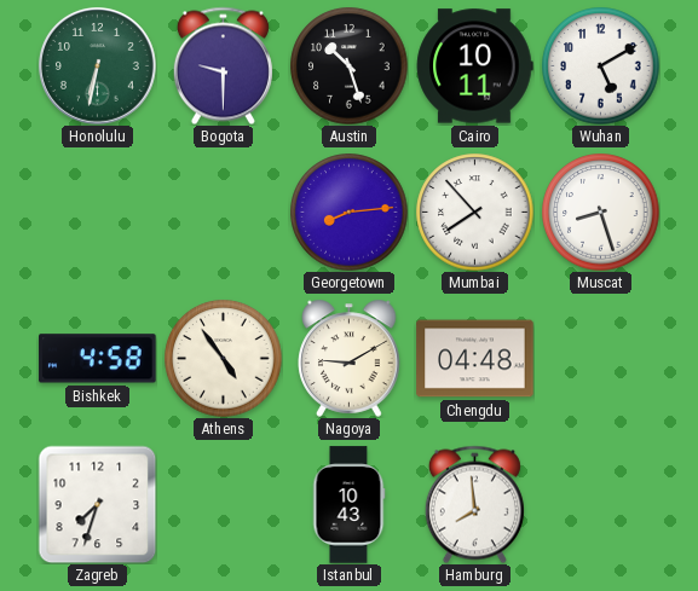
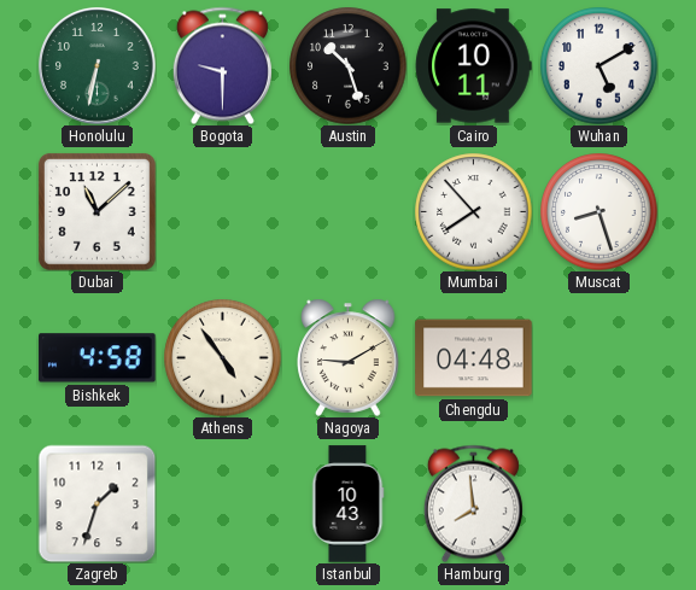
Dubai: none -> 11:08 (96, 211)
Georgetown: 8:14 -> none (350, 213)
Zagreb: 7:33 -> 1:33 (96, 503)
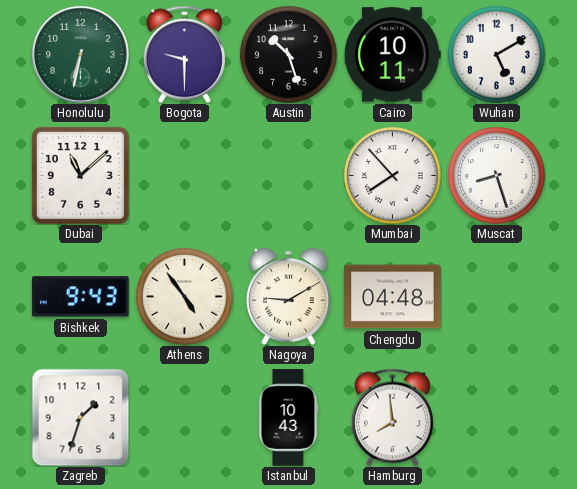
Bishkek: 4:58 -> 9:43 (81, 297)
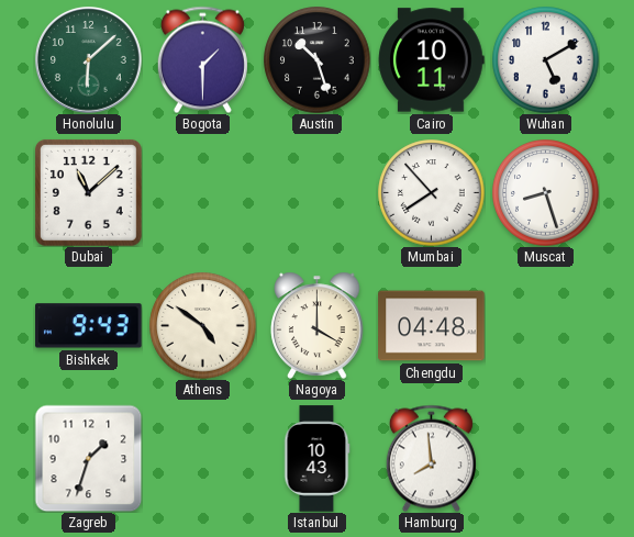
Honolulu: 6:32 -> 6:08 (89, 60)
Bogota: 9:30 -> 1:30 (202, 59)
Athens: 4:54 -> 4:51 (203, 326)
Nagoya: 9:10 -> 4:00 (318, 325)
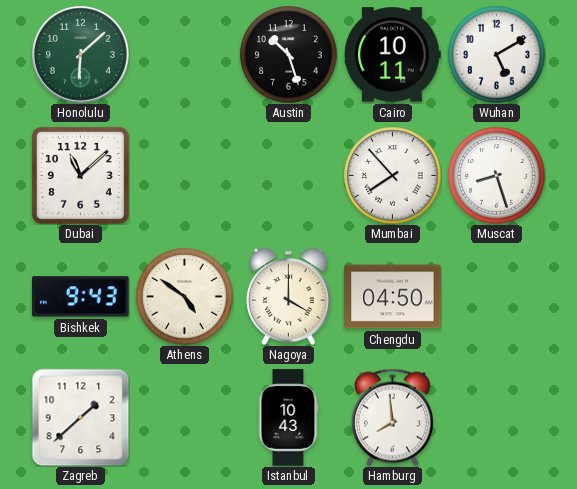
Bogota: 1:30 -> none (202, 59)
Chengdu: 04:48 -> 04:50 (393, 297)
Zagreb: 1:33 -> 1:38 (80, 417)
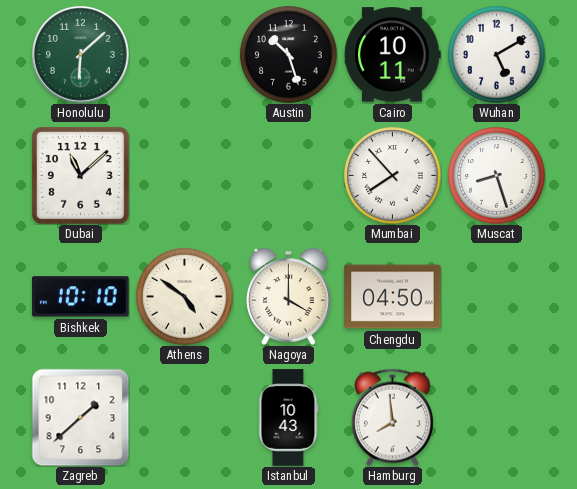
Bishkek: 9:43 -> 10:10 (81, 297)
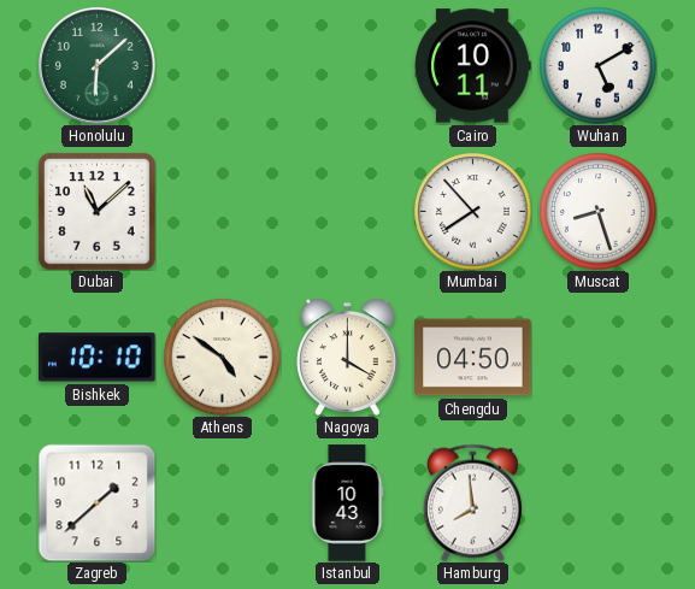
Austin: 10:27 -> none (289, 55)
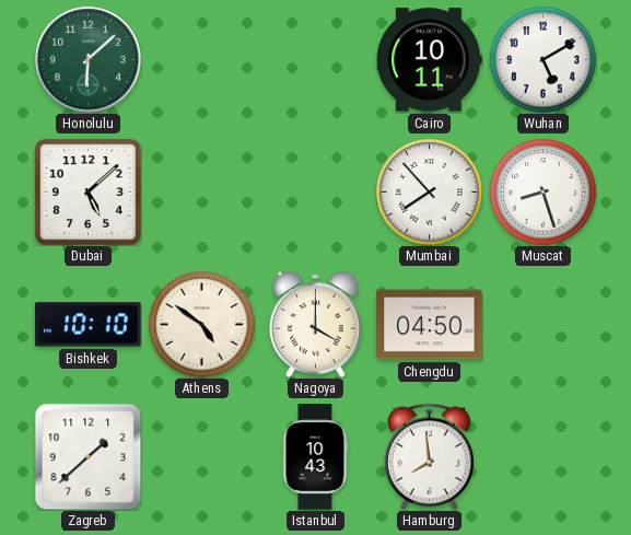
Dubai: 11:08 -> 5:08 (87, 191)
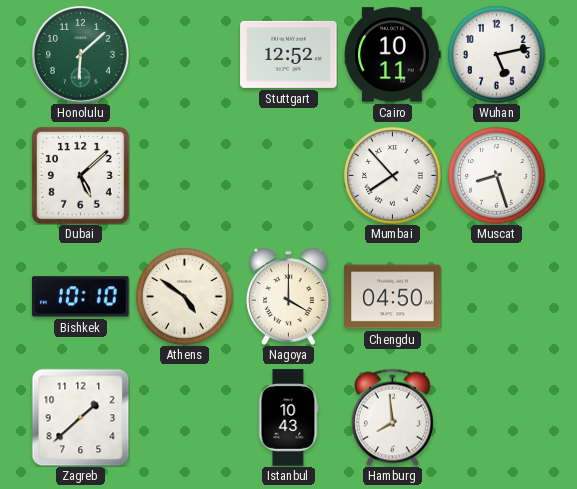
Stuttgart: none -> 12:52 (289, 54)
Wuhan: 5:10 -> 5:13 (497, 55)
